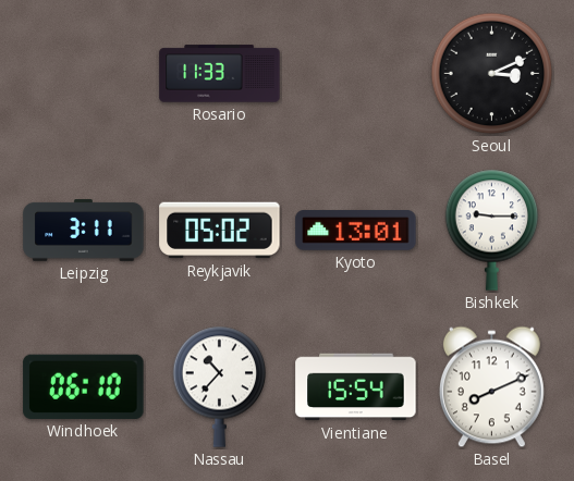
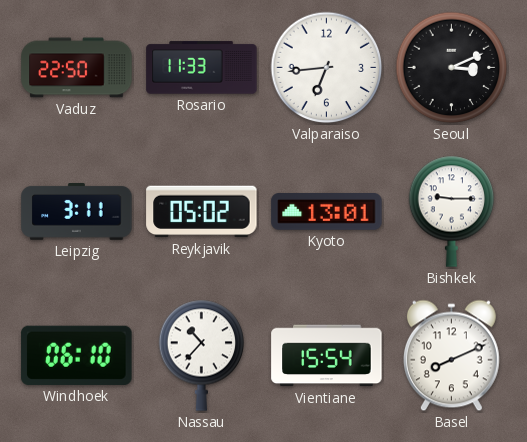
Vaduz: none -> 22:50 (77, 68)
Valparaiso: none -> 6:44 (327, 68)
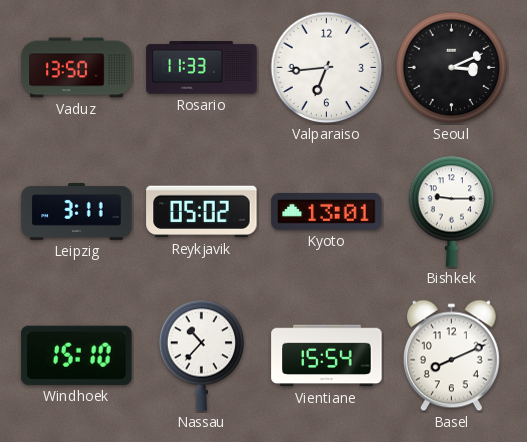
Vaduz: 22:50 -> 13:50 (77, 68)
Windhoek: 06:10 -> 15:10 (77, 355)
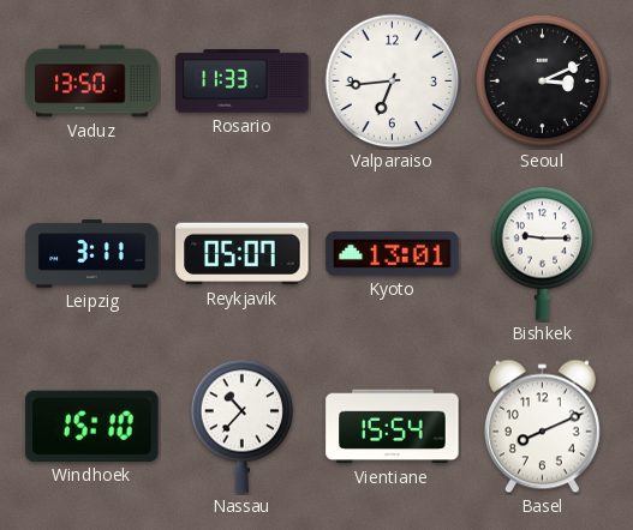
Reykjavik: 05:02 -> 05:07 (243, 254)
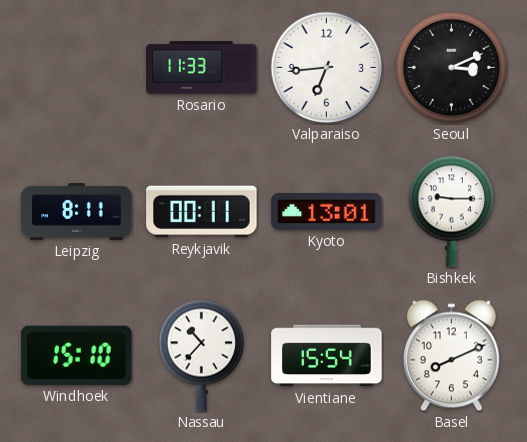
Vaduz: 13:50 -> none (92, 82)
Leipzig: 3:11 -> 8:11 (77, 212)
Reykjavik: 05:07 -> 00:11 (202, 212)
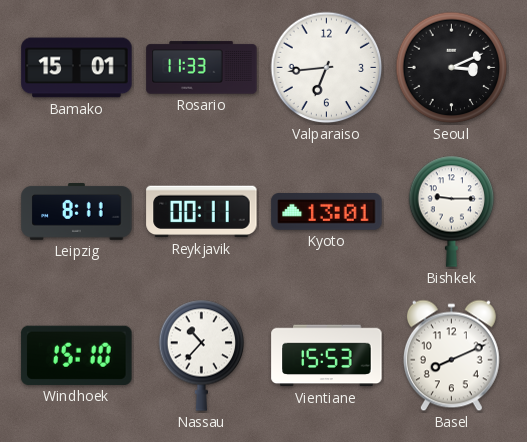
Bamako: none -> 15:01 (77, 68)
Vientiane: 15:54 -> 15:53 (327, 356)
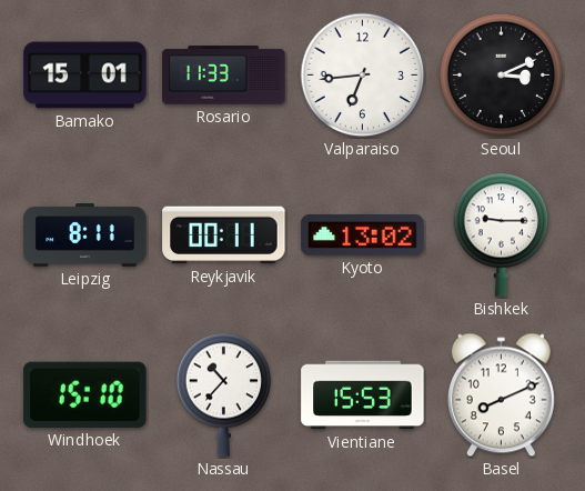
Kyoto: 13:01 -> 13:02 (363, 236)
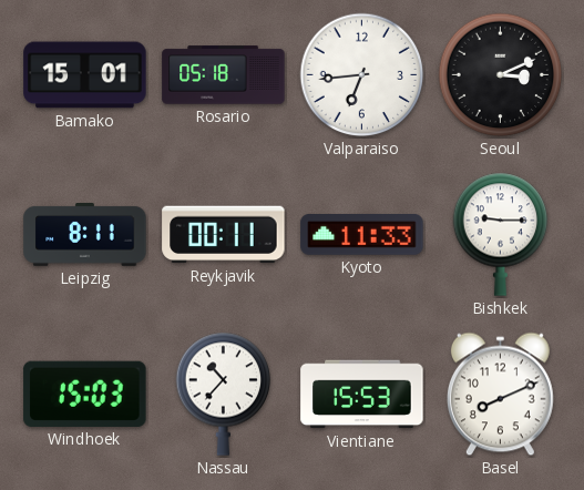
Rosario: 11:33 -> 05:18 (224, 75)
Kyoto: 13:02 -> 11:33 (362, 235)
Windhoek: 15:10 -> 15:03 (85, 394)
